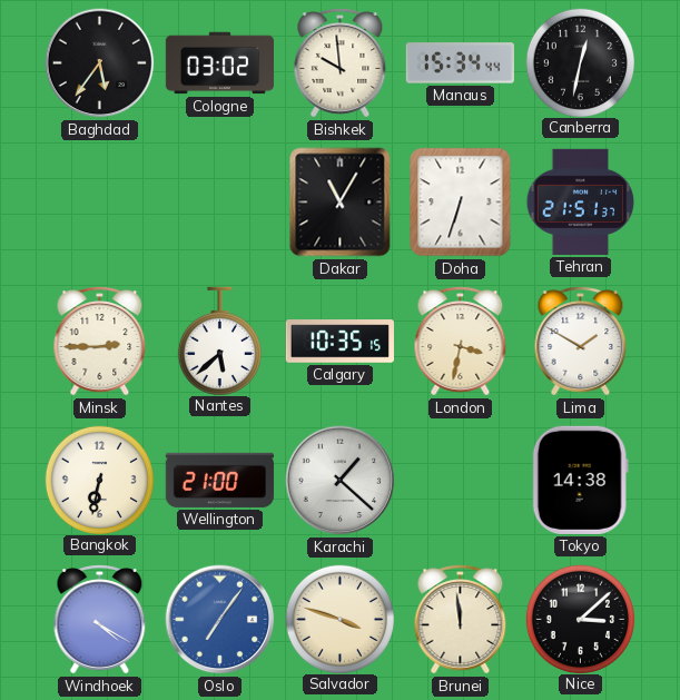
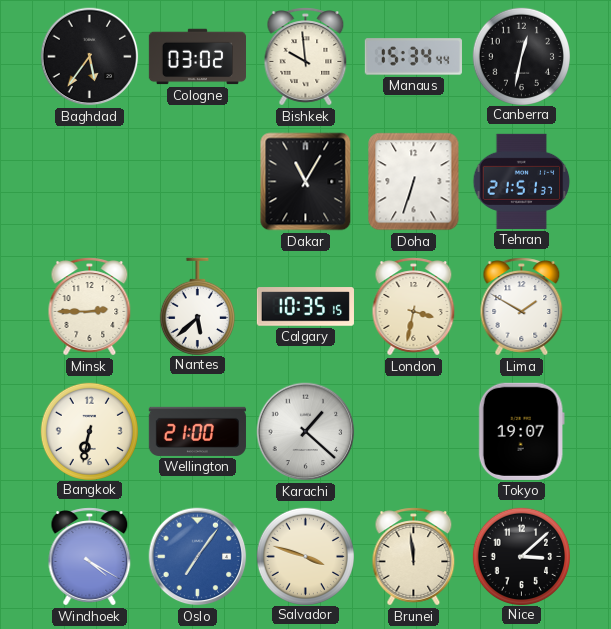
Tokyo: 14:38 -> 19:07 (521, 431)
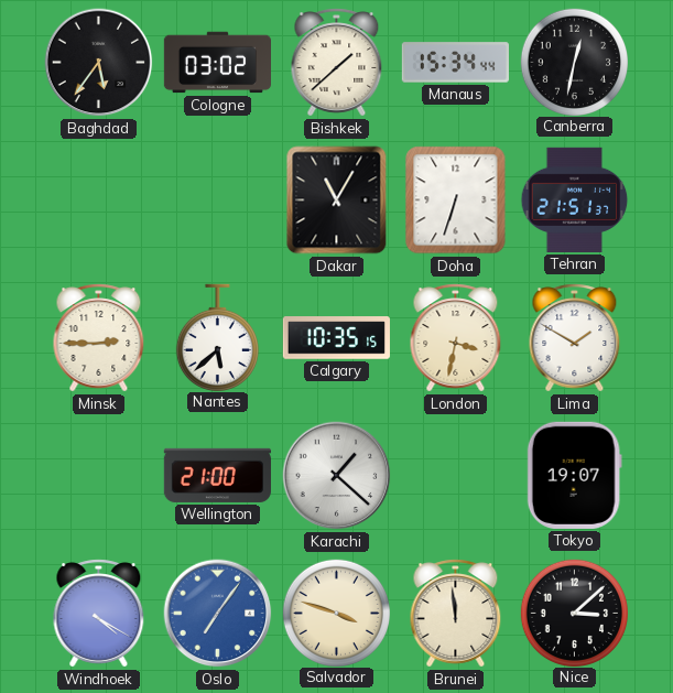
Bishkek: 9:59 -> 1:38 (337, 63)
Bangkok: 6:32 -> none (89, 431)
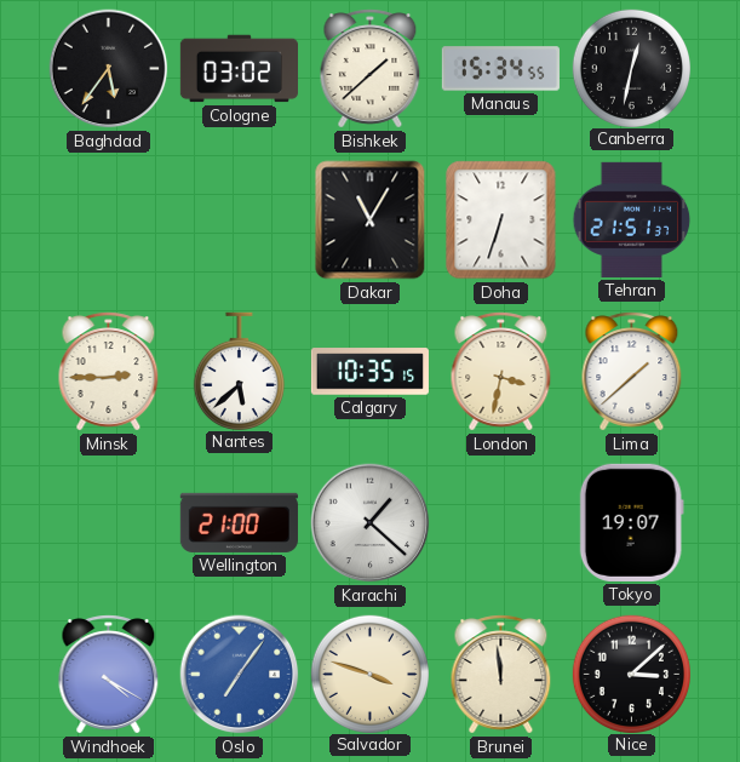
Manaus: 15:34:44 -> 15:34:55 (500, 69)
Lima: 1:50 -> 1:38 (632, 372)
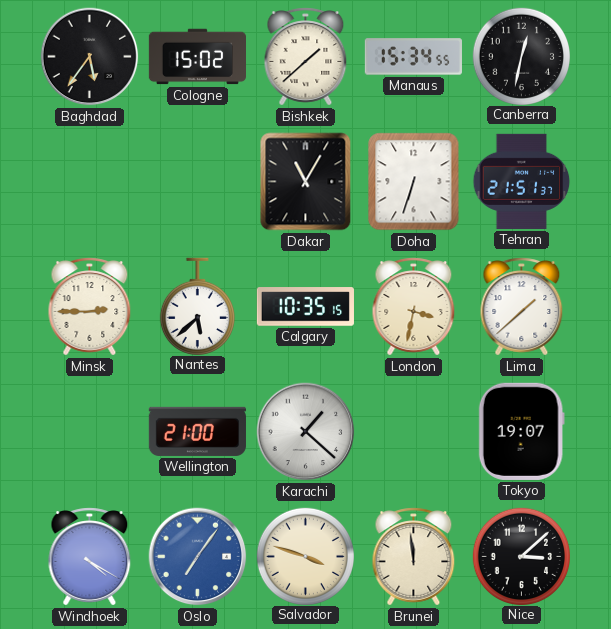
Cologne: 03:02 -> 15:02 (197, 57)
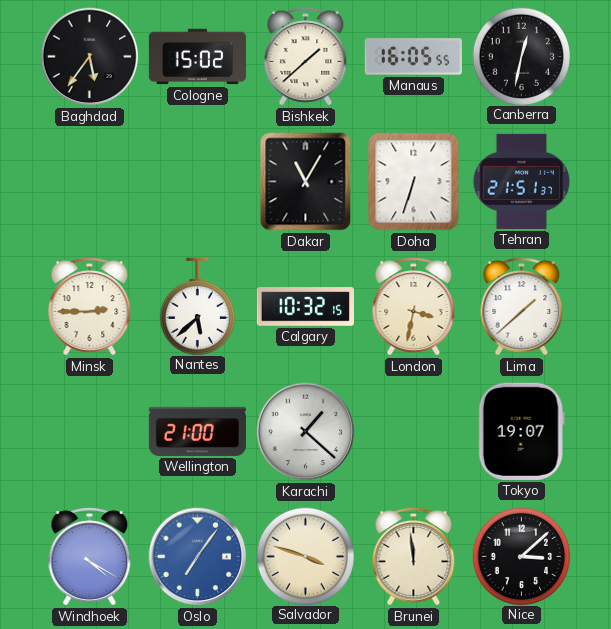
Manaus: 15:34 -> 16:05 (413, 57)
Calgary: 10:35 -> 10:32 (305, 307)
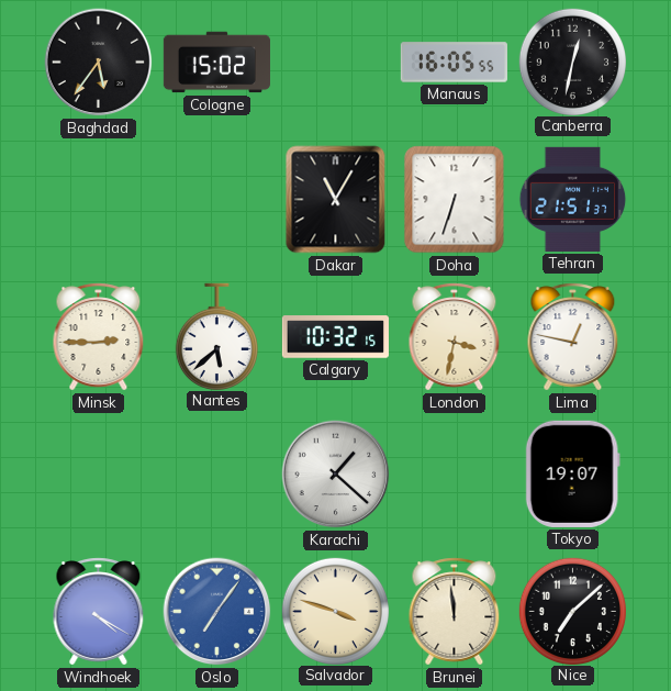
Bishkek: 1:38 -> none (306, 57)
Lima: 1:38 -> 12:47 (573, 337)
Wellington: 21:00 -> none (197, 431)
Nice: 3:08 -> 7:08 (572, 611)
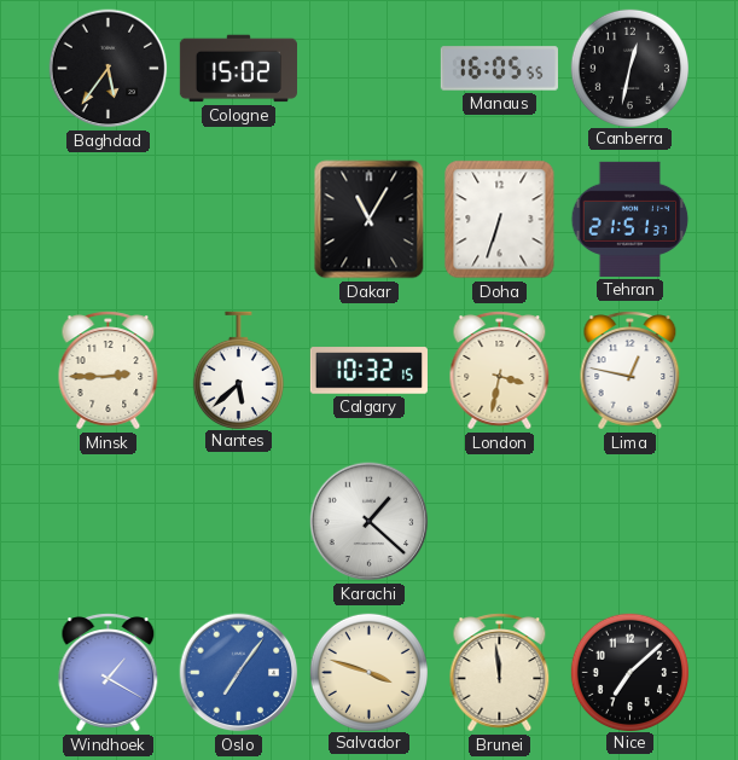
Tokyo: 19:07 -> none (572, 473)
Windhoek: 4:20 -> 1:20 (109, 673)
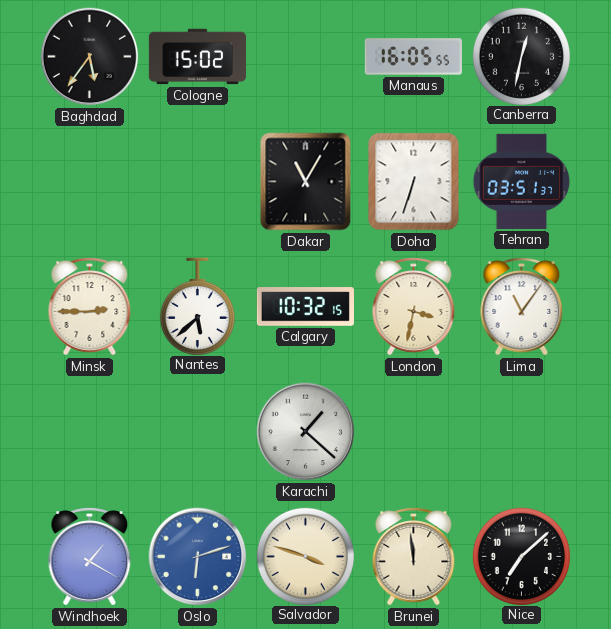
Tehran: 21:51 -> 03:51 (522, 181)
Lima: 12:47 -> 11:06 (522, 307)
Oslo: 7:06 -> 6:12 (198, 557)
